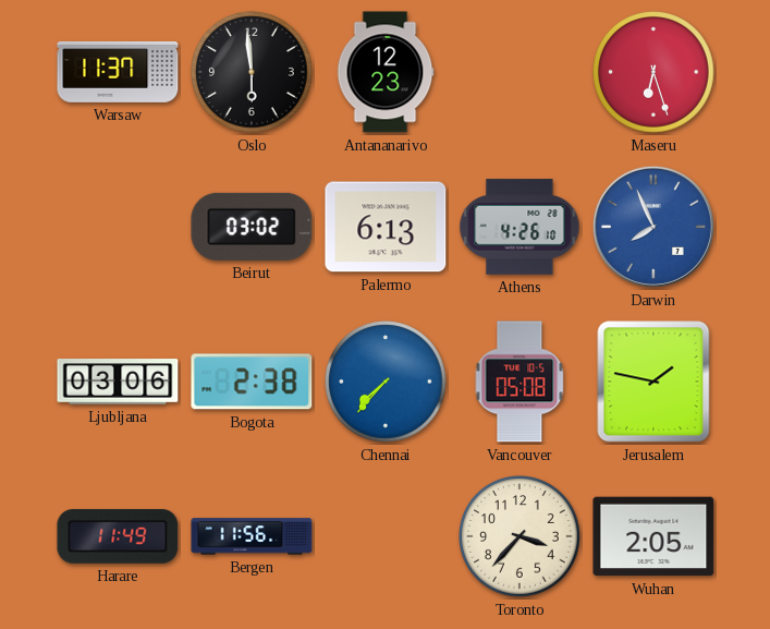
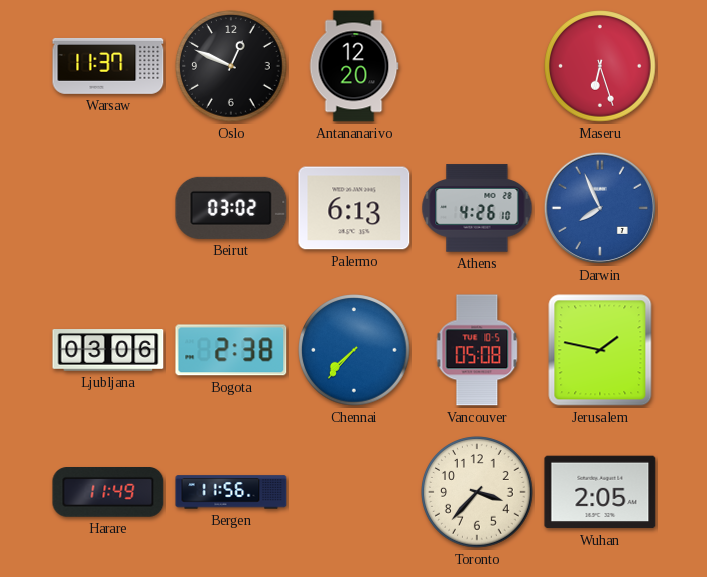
Oslo: 5:59 -> 12:49 (231, 66)
Antananarivo: 12:23 -> 12:20 (354, 66)
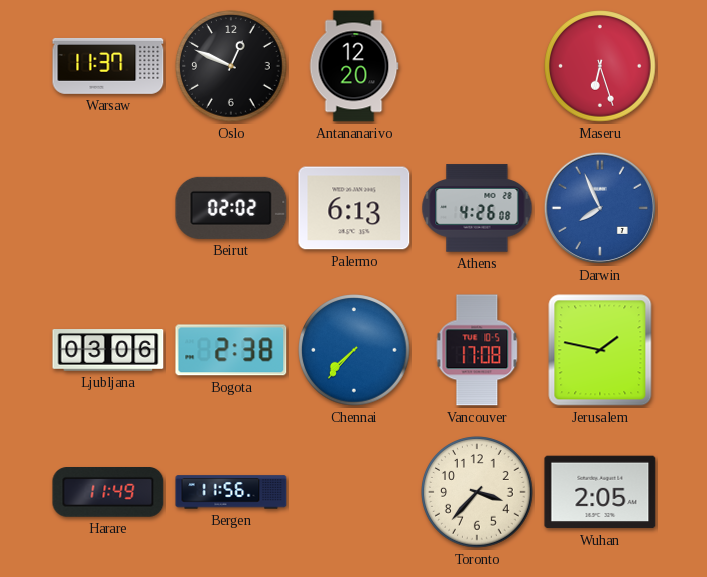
Beirut: 03:02 -> 02:02 (231, 208)
Athens: 4:26:10 -> 4:26:08 (477, 208)
Vancouver: 05:08 -> 17:08 (477, 350)
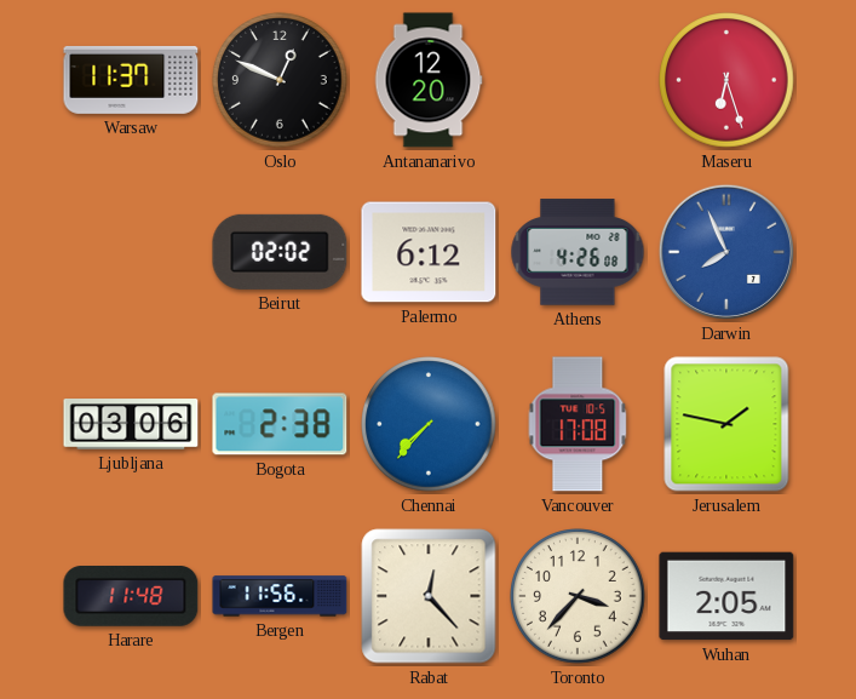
Palermo: 6:13 -> 6:12 (429, 252)
Harare: 11:49 -> 11:48 (131, 597)
Rabat: none -> 12:23 (429, 596)
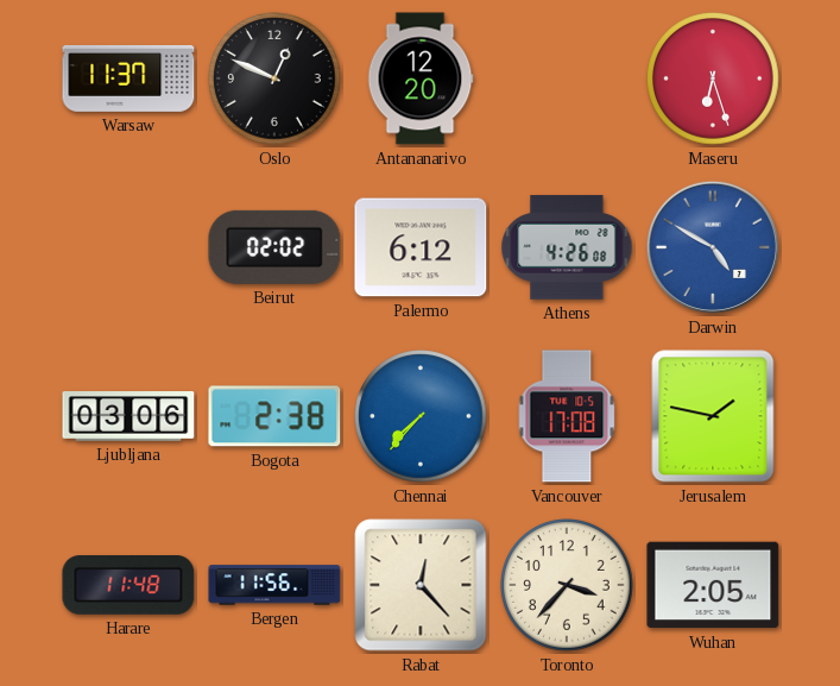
Darwin: 7:56 -> 4:50 (713, 247)
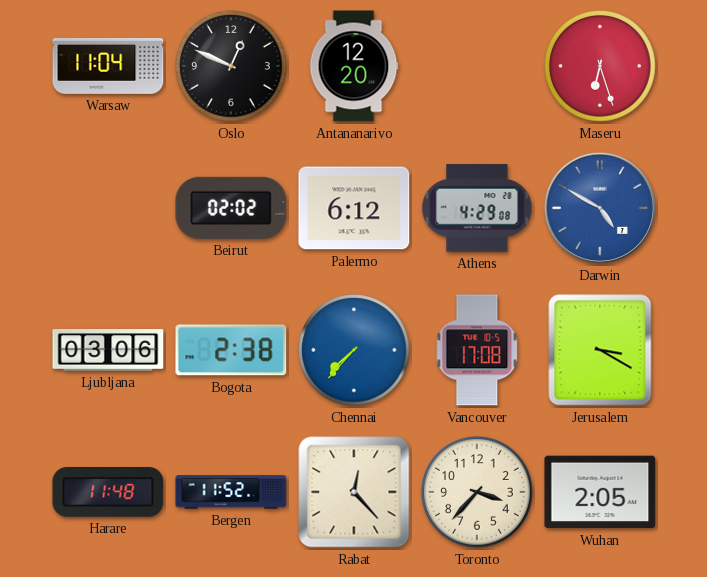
Warsaw: 11:37 -> 11:04 (108, 66)
Athens: 4:26 -> 4:29 (477, 208)
Jerusalem: 1:47 -> 3:20 (600, 350)
Bergen: 11:56 -> 11:52 (231, 492)
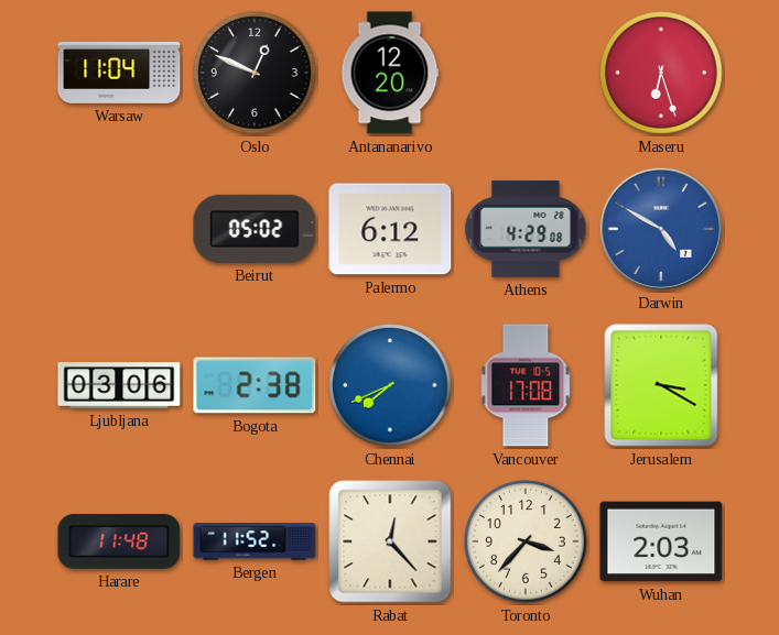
Beirut: 02:02 -> 05:02 (255, 229)
Chennai: 7:37 -> 7:41 (390, 385)
Wuhan: 2:05 -> 2:03 (661, 541)
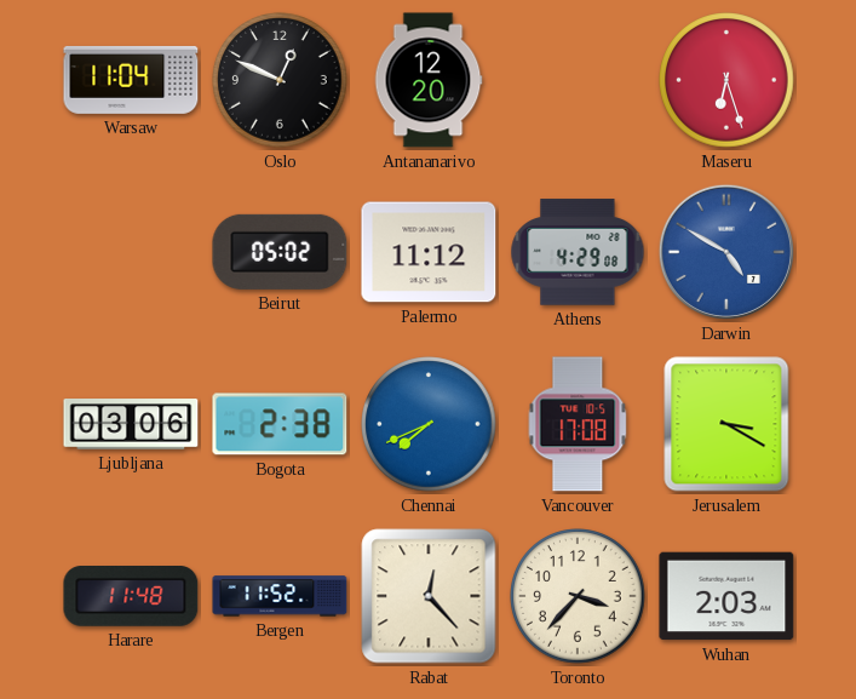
Palermo: 6:12 -> 11:12 (429, 252)
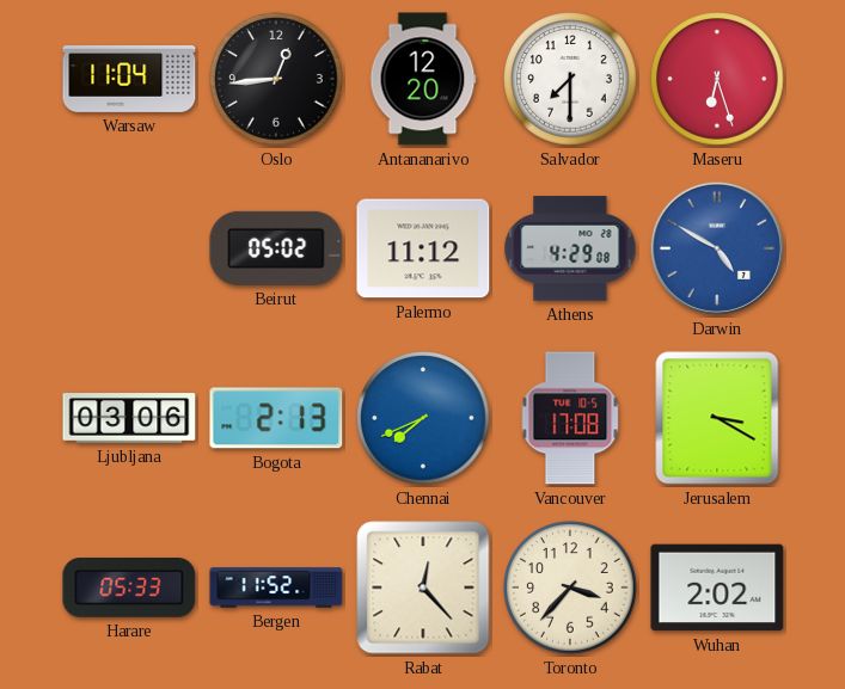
Oslo: 12:49 -> 12:44 (276, 79)
Salvador: none -> 7:30 (570, 79)
Bogota: 2:38 -> 2:13 (276, 418)
Harare: 11:48 -> 05:33 (129, 589)
Wuhan: 2:03 -> 2:02 (717, 588)
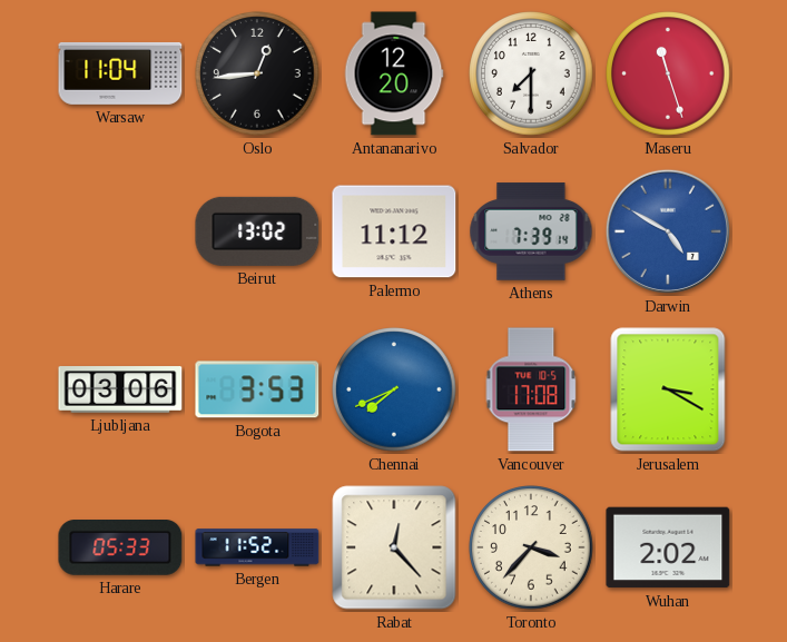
Maseru: 6:27 -> 11:27 (668, 73)
Beirut: 05:02 -> 13:02 (257, 231)
Athens: 4:29 -> 7:39 (531, 231)
Bogota: 2:13 -> 3:53 (257, 389)
